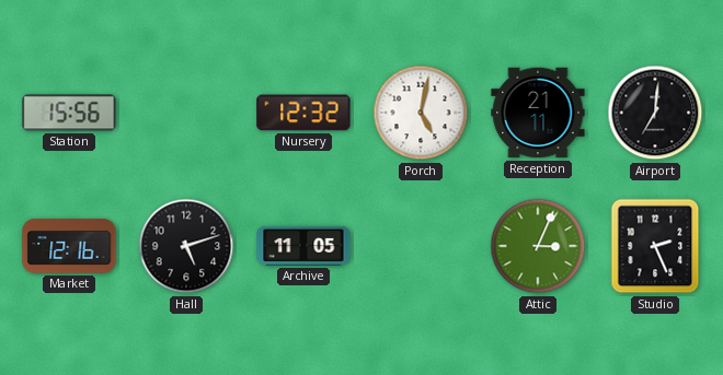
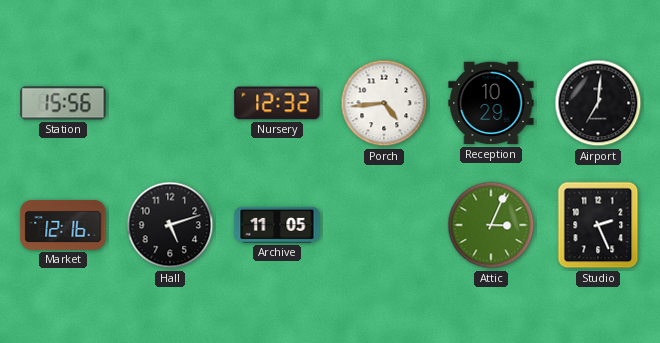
Porch: 5:02 -> 4:44 (384, 103)
Reception: 21:11 -> 10:29 (491, 103)
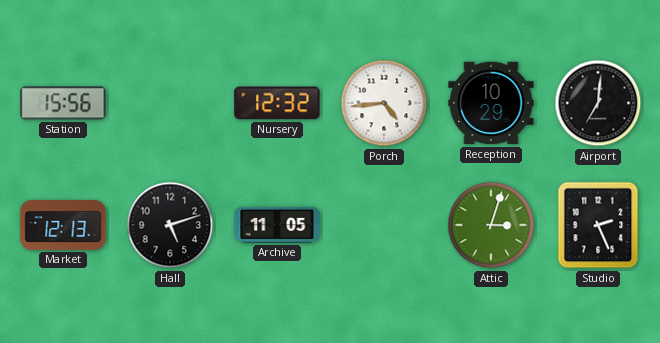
Market: 12:16 -> 12:13 (63, 225)
Attic: 3:04 -> 3:03 (491, 225)
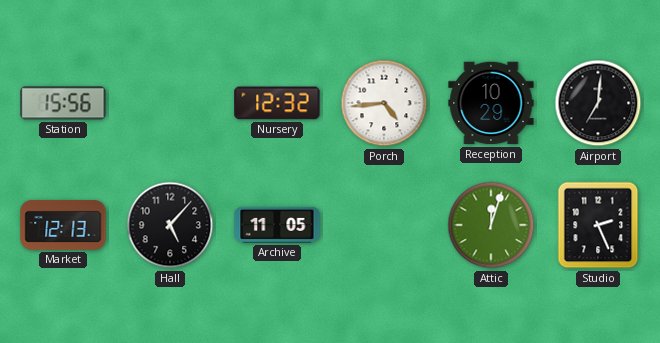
Hall: 5:12 -> 5:07 (170, 225)
Attic: 3:03 -> 12:03 (491, 225)
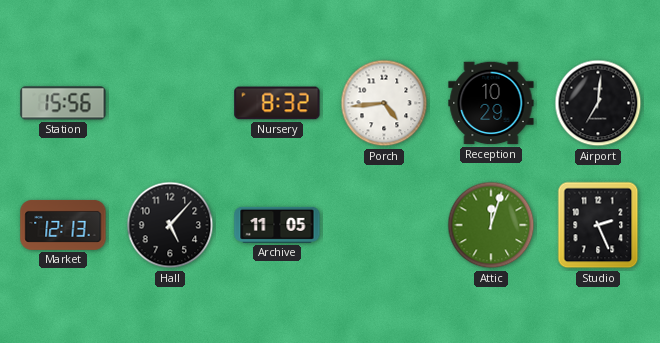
Nursery: 12:32 -> 8:32 (277, 103)
